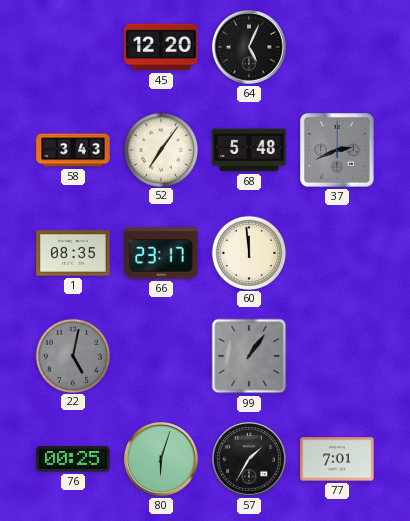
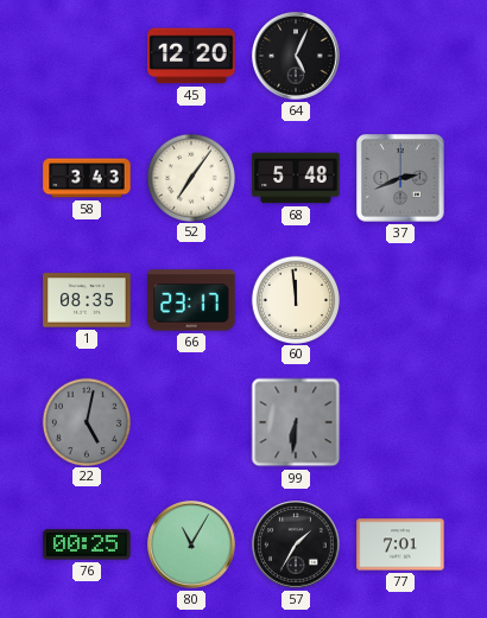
99: 1:06 -> 6:31 (296, 422)
80: 6:03 -> 11:05 (192, 546)
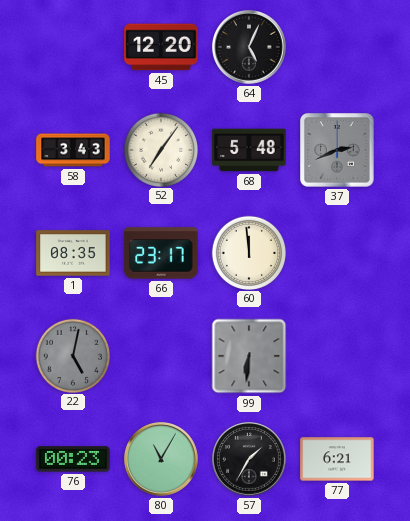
76: 00:25 -> 00:23 (73, 459)
77: 7:01 -> 6:21 (337, 459)
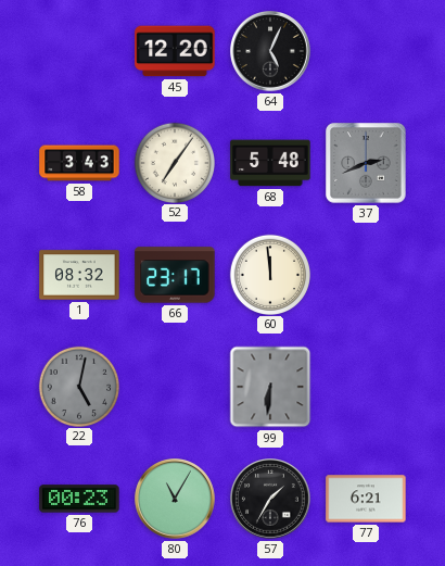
1: 08:35 -> 08:32 (79, 275)
